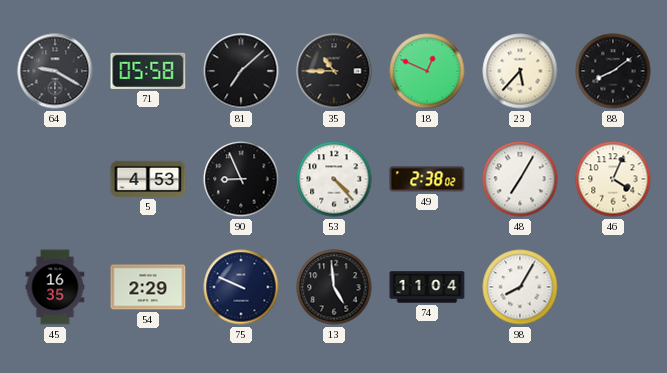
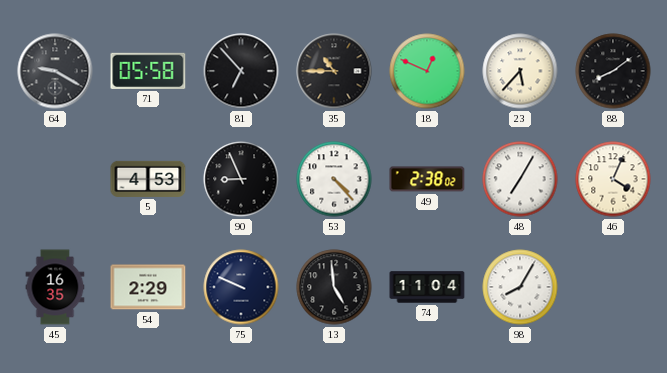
81: 7:08 -> 6:53 (241, 71)
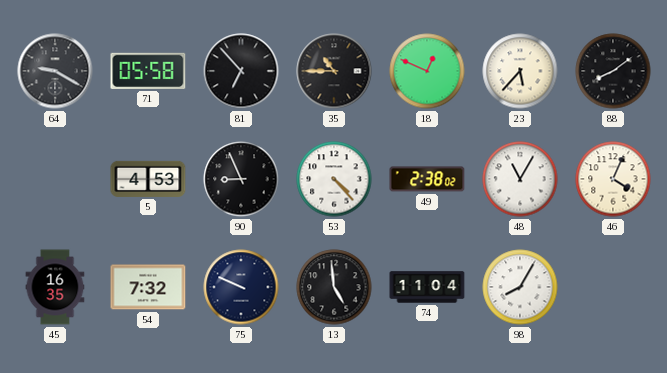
48: 7:05 -> 11:05 (520, 179)
54: 2:29 -> 7:32 (148, 287)
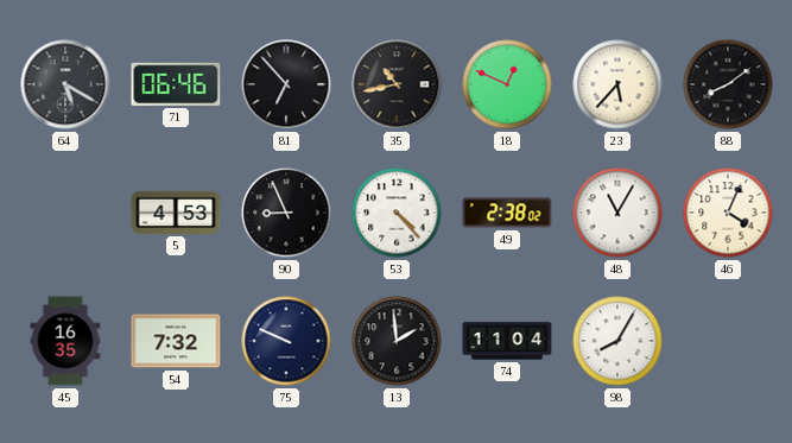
64: 9:20 -> 5:20 (65, 84)
71: 05:58 -> 06:46 (176, 84)
35: 10:45 -> 10:43 (397, 84)
13: 4:59 -> 1:59 (397, 341)
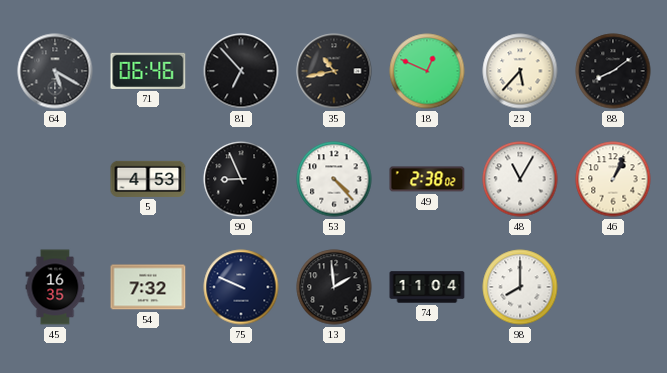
46: 4:04 -> 1:04 (613, 179)
98: 8:05 -> 8:00 (520, 287)
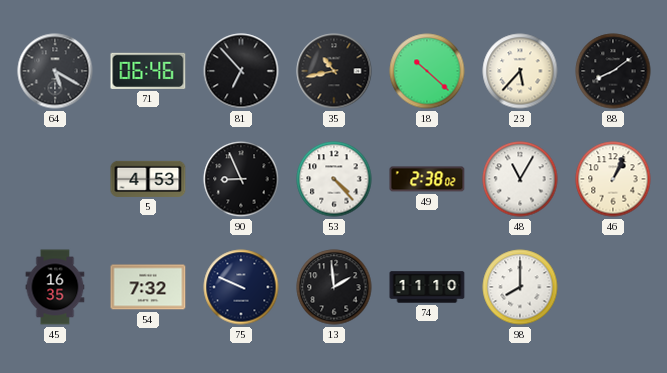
18: 12:49 -> 10:22 (427, 71)
74: 11:04 -> 11:10 (427, 287)
